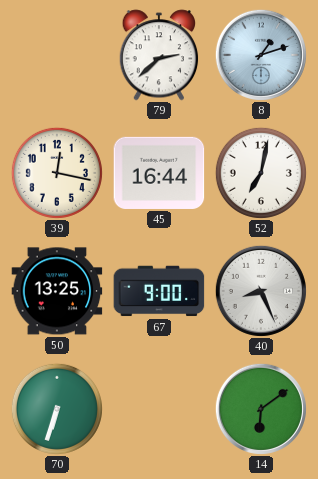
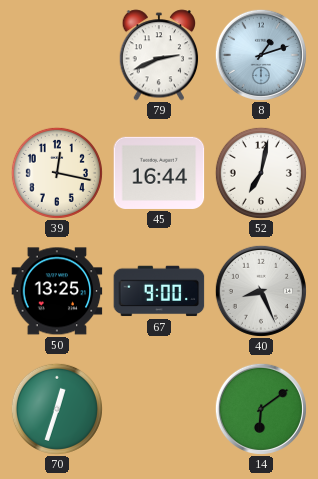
79: 2:38 -> 2:41 (159, 55)
70: 6:33 -> 12:33 (57, 409)
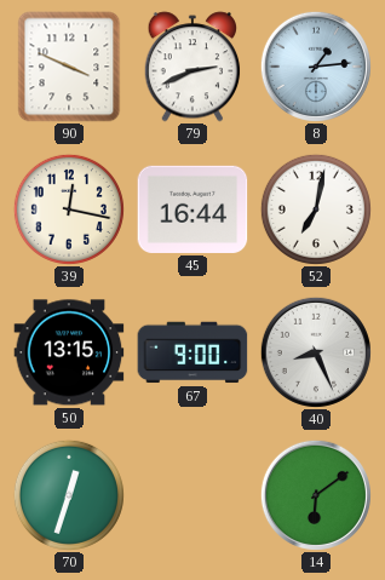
90: none -> 3:49 (69, 67)
8: 1:12 -> 1:14 (316, 67)
50: 13:25 -> 13:15 (69, 352)
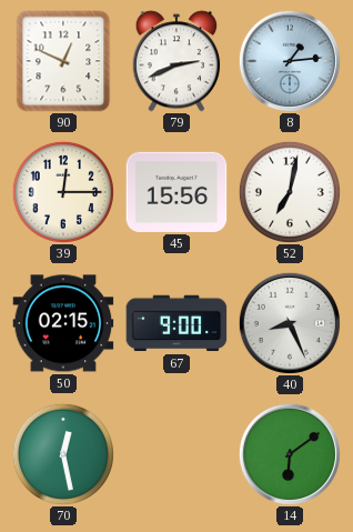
90: 3:49 -> 12:49 (63, 61)
39: 12:17 -> 12:15 (63, 192)
45: 16:44 -> 15:56 (176, 192)
50: 13:15 -> 02:15 (63, 323)
70: 12:33 -> 12:28 (63, 454)
